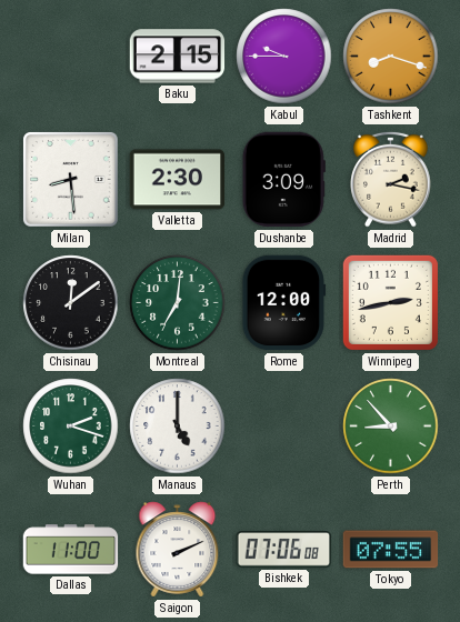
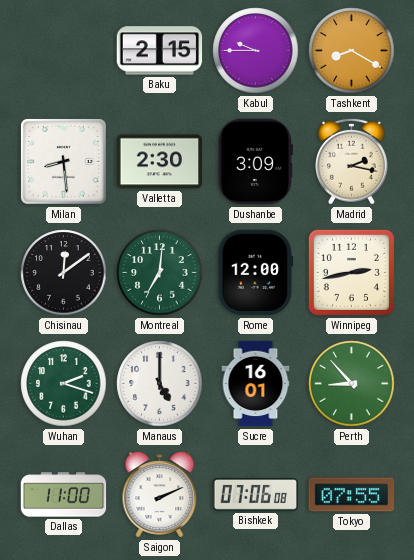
Tashkent: 8:18 -> 8:20 (352, 51)
Sucre: none -> 16:01 (256, 384)
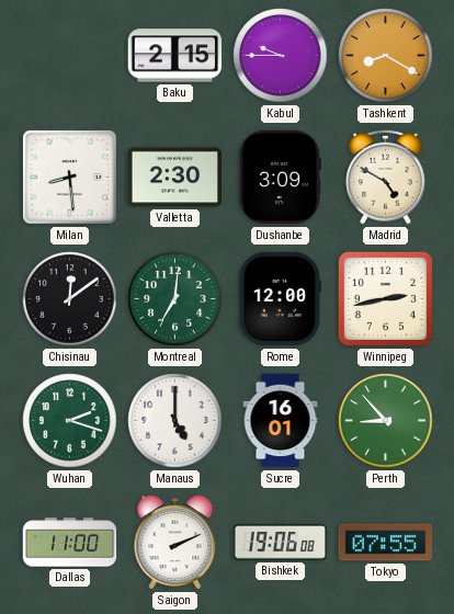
Madrid: 2:17 -> 4:50 (386, 177)
Bishkek: 07:06 -> 19:06 (281, 543)
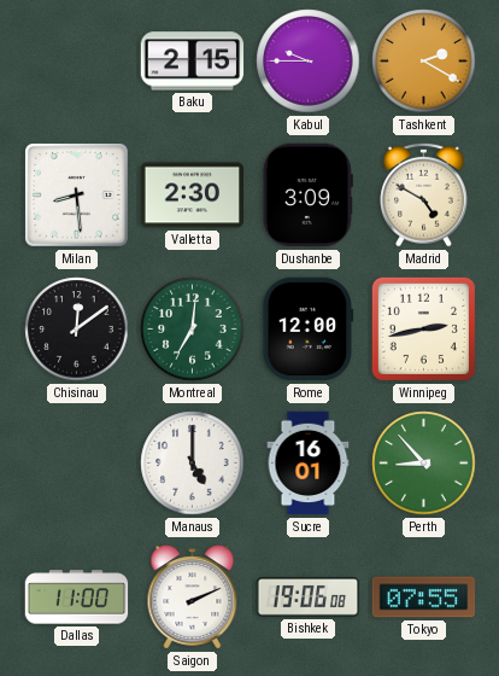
Tashkent: 8:20 -> 2:20 (424, 62)
Wuhan: 2:18 -> none (70, 421)
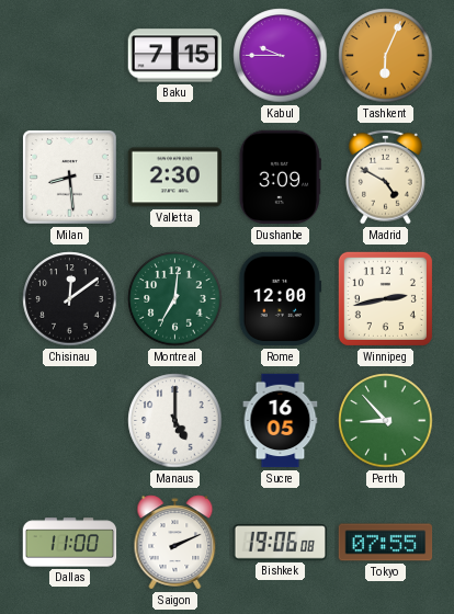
Baku: 2:15 -> 7:15 (175, 56)
Tashkent: 2:20 -> 6:04 (386, 56)
Sucre: 16:01 -> 16:05 (281, 421)
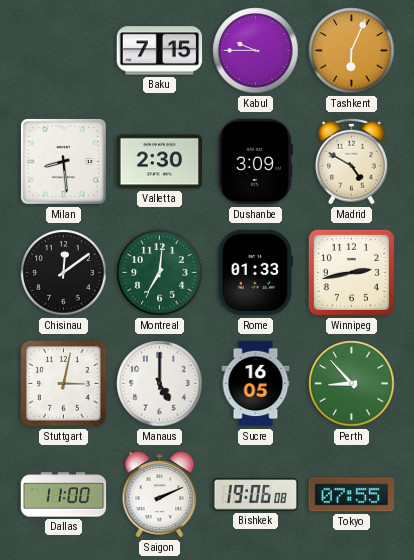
Rome: 12:00 -> 01:33 (256, 273)
Stuttgart: none -> 3:02 (64, 384)
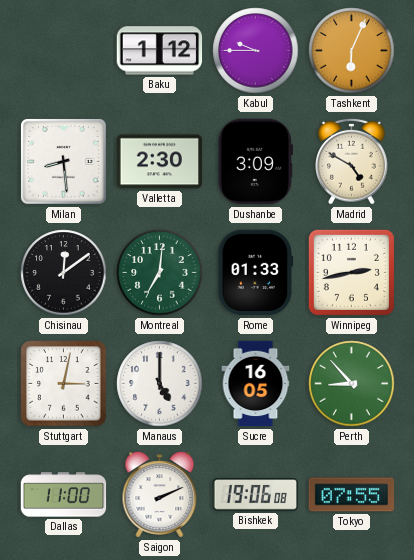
Baku: 7:15 -> 1:12 (160, 51)
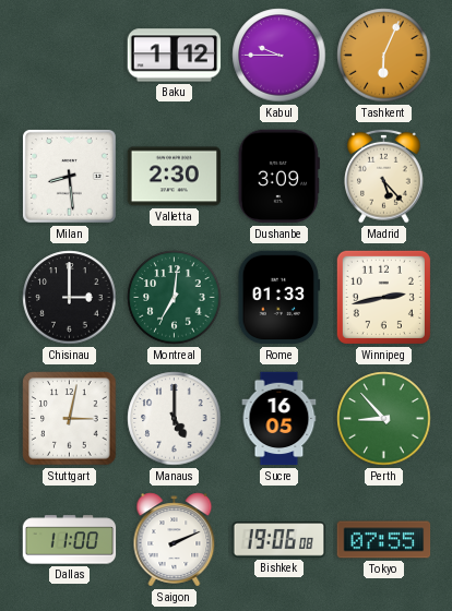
Madrid: 4:50 -> 5:23 (384, 176)
Chisinau: 12:09 -> 3:00 (70, 298)
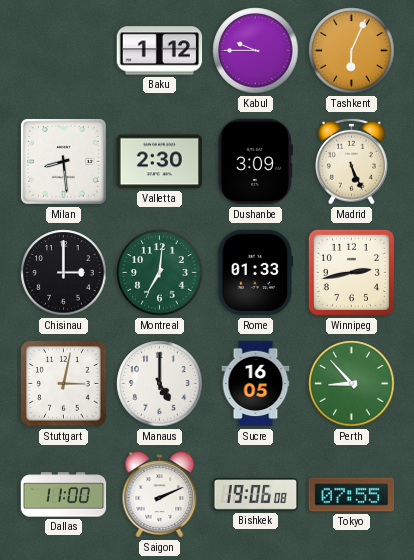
Madrid: 5:23 -> 5:26 (352, 161)
